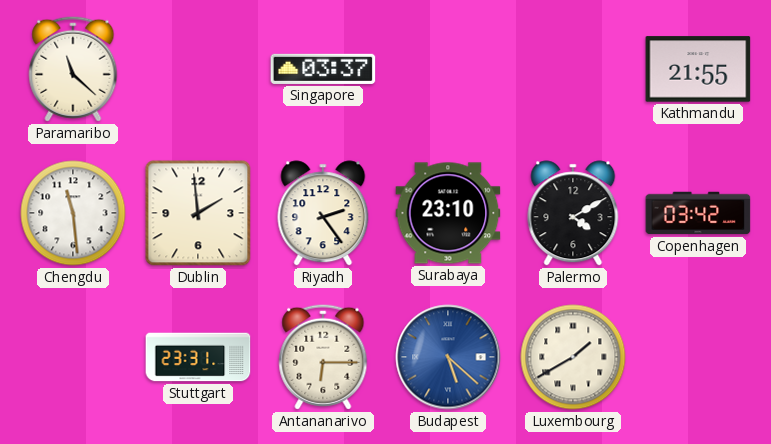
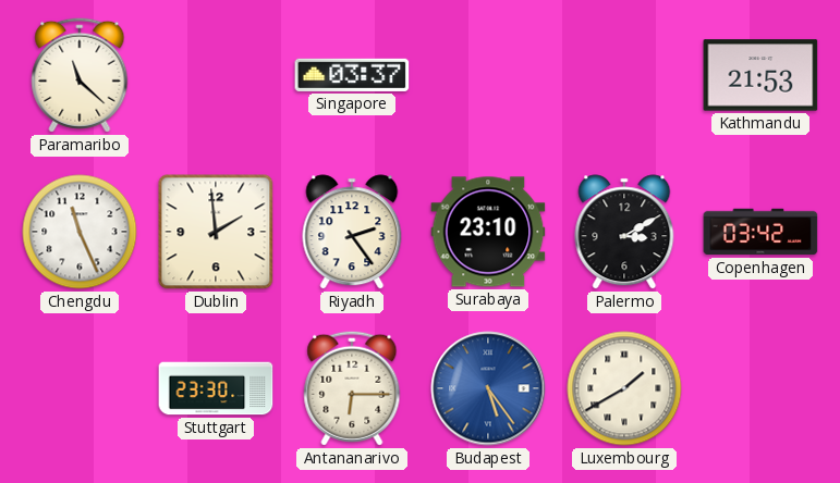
Kathmandu: 21:55 -> 21:53 (760, 75)
Chengdu: 11:29 -> 11:26 (80, 232)
Palermo: 4:10 -> 3:10 (624, 232)
Stuttgart: 23:31 -> 23:30 (216, 388)
Budapest: 5:22 -> 5:24 (488, 388)
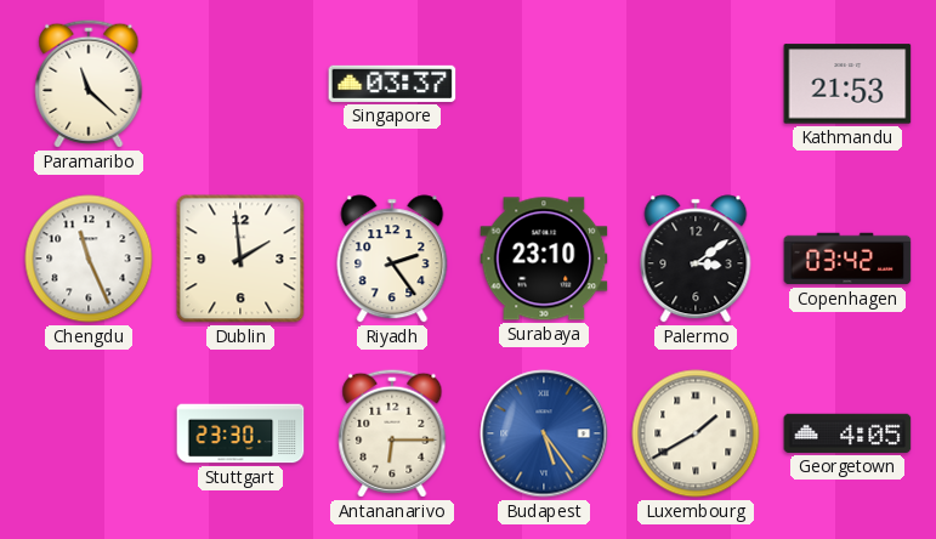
Palermo: 3:10 -> 3:09 (696, 259)
Georgetown: none -> 4:05 (847, 433)
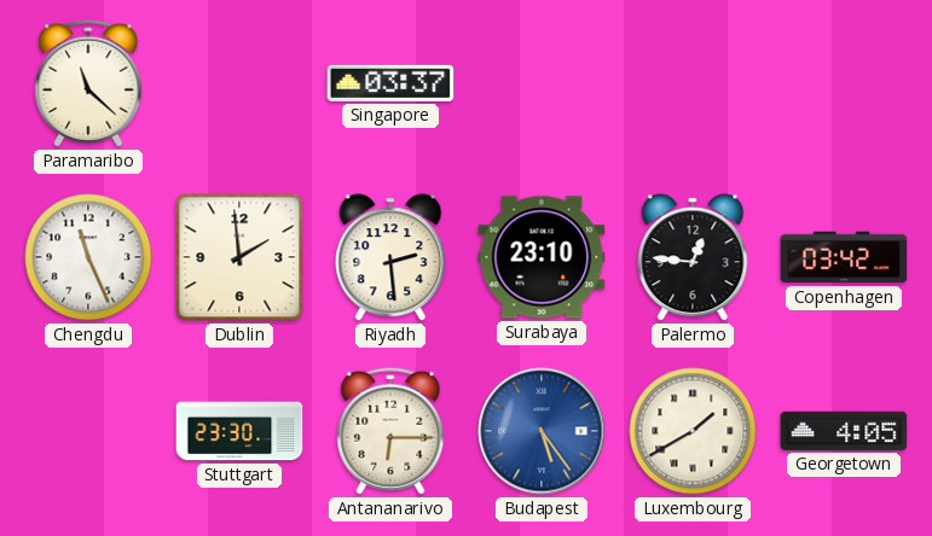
Kathmandu: 21:53 -> none (847, 84)
Riyadh: 2:24 -> 2:29 (390, 257)
Palermo: 3:09 -> 12:46 (693, 257)
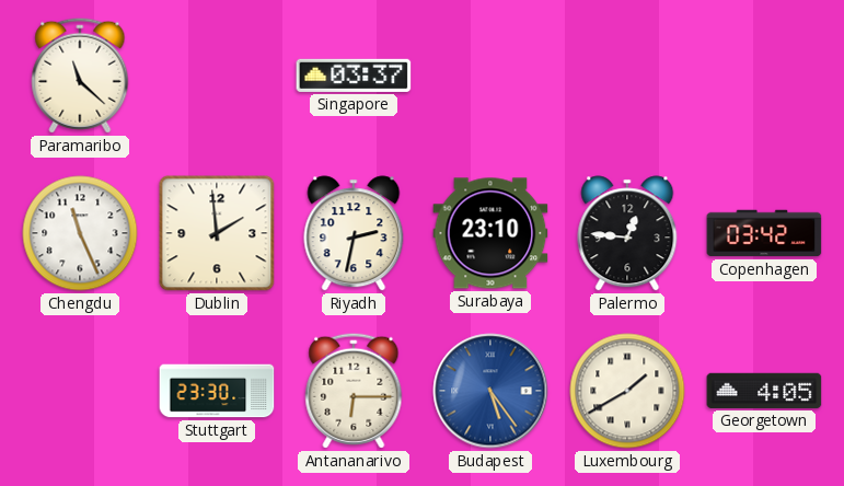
Riyadh: 2:29 -> 2:32 (354, 233)
